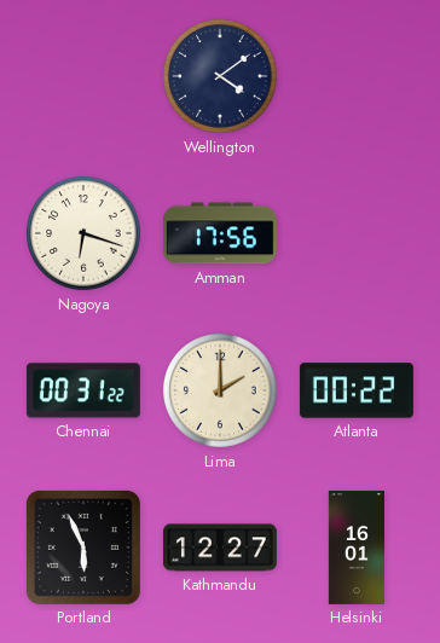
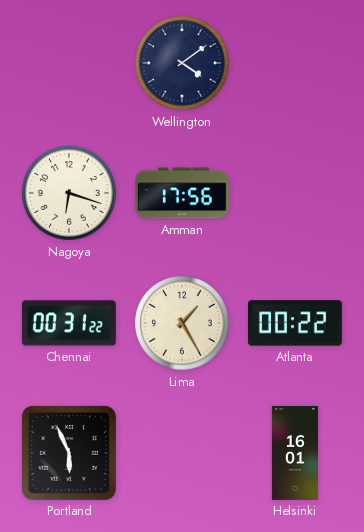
Lima: 2:00 -> 1:25 (182, 323)
Kathmandu: 12:27 -> none (220, 548)
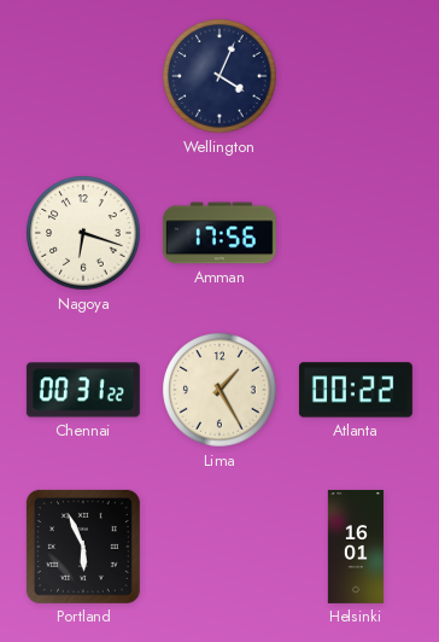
Wellington: 4:09 -> 4:04 (219, 76)
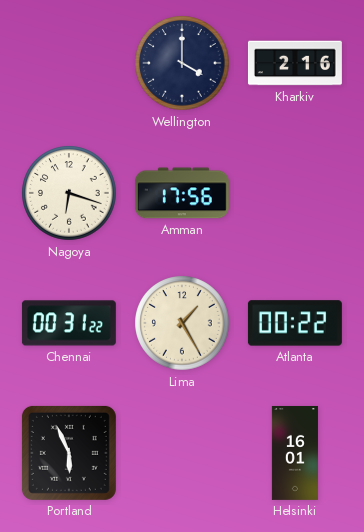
Wellington: 4:04 -> 4:00 (182, 63)
Kharkiv: none -> 2:16 (295, 63)
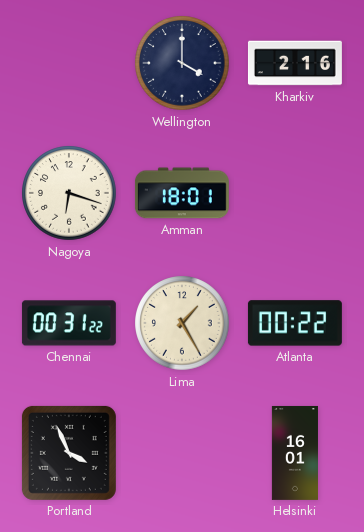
Amman: 17:56 -> 18:01 (182, 193)
Portland: 5:56 -> 3:56 (69, 453)
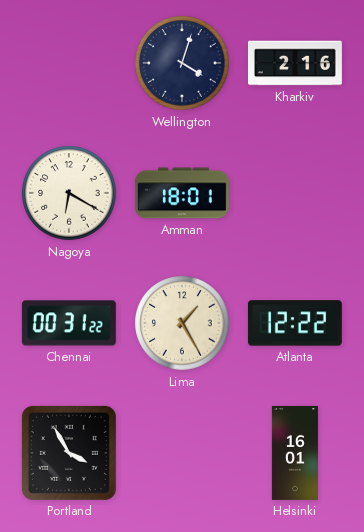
Wellington: 4:00 -> 4:03 (182, 63)
Nagoya: 6:18 -> 6:20 (69, 193)
Atlanta: 00:22 -> 12:22 (295, 323)
Portland: 3:56 -> 3:55 (69, 453)
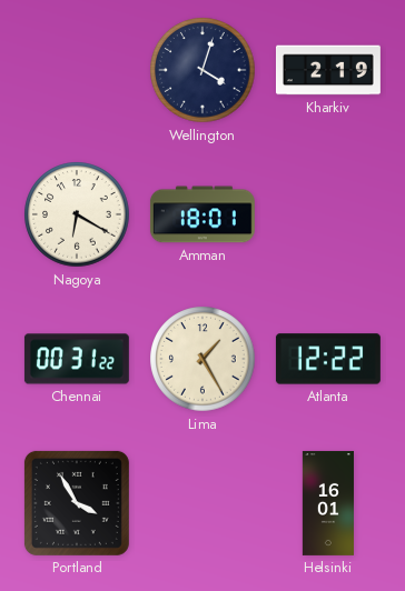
Kharkiv: 2:16 -> 2:19 (328, 70)
